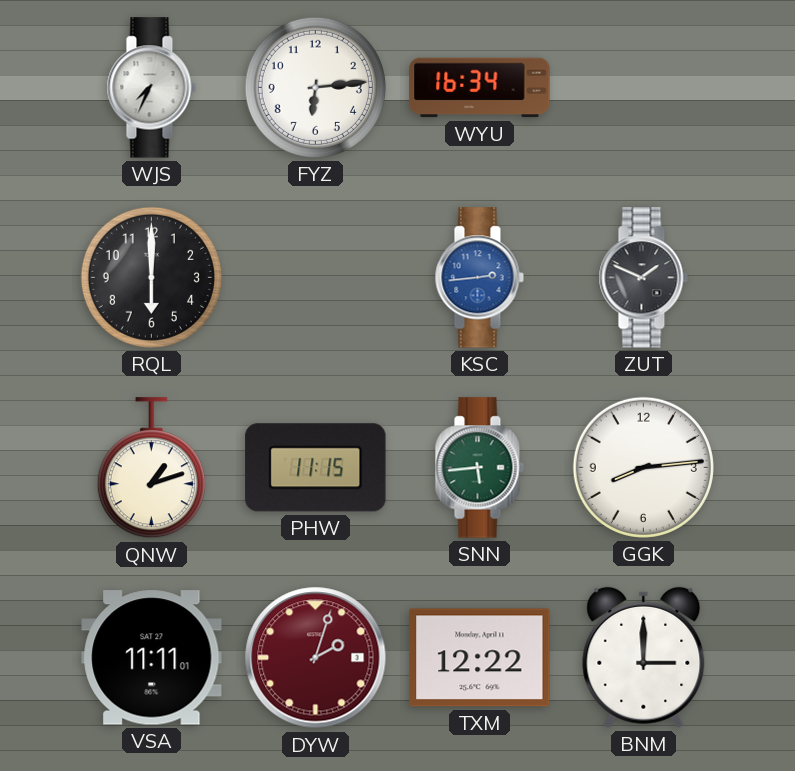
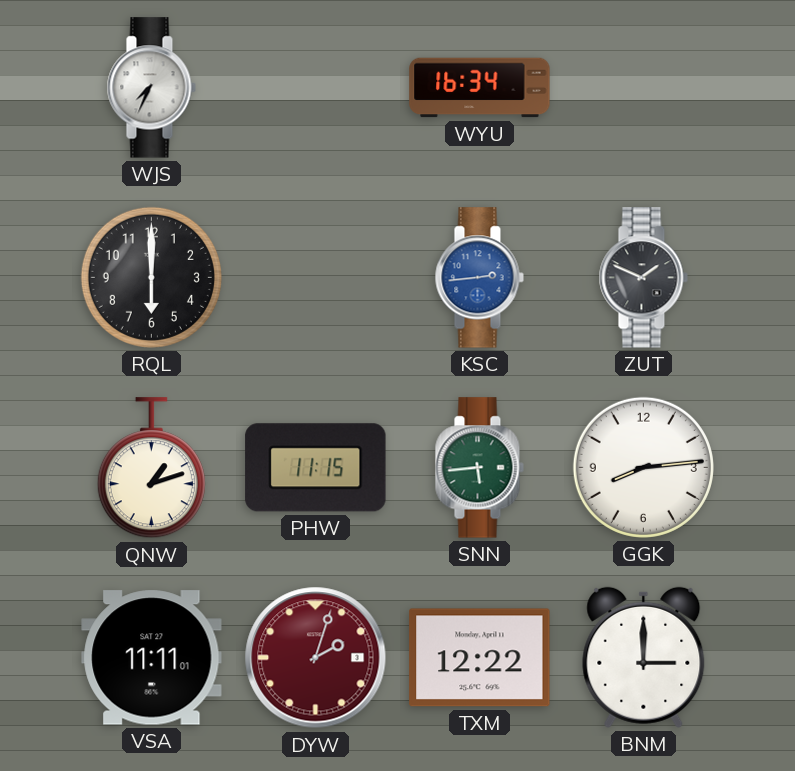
FYZ: 6:14 -> none (315, 87)
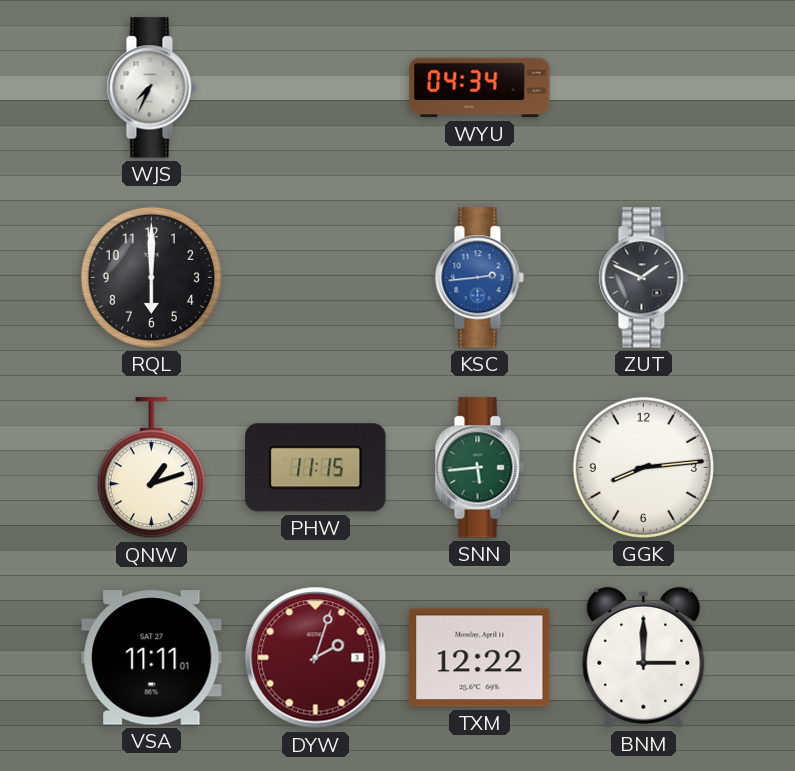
WYU: 16:34 -> 04:34 (480, 88)
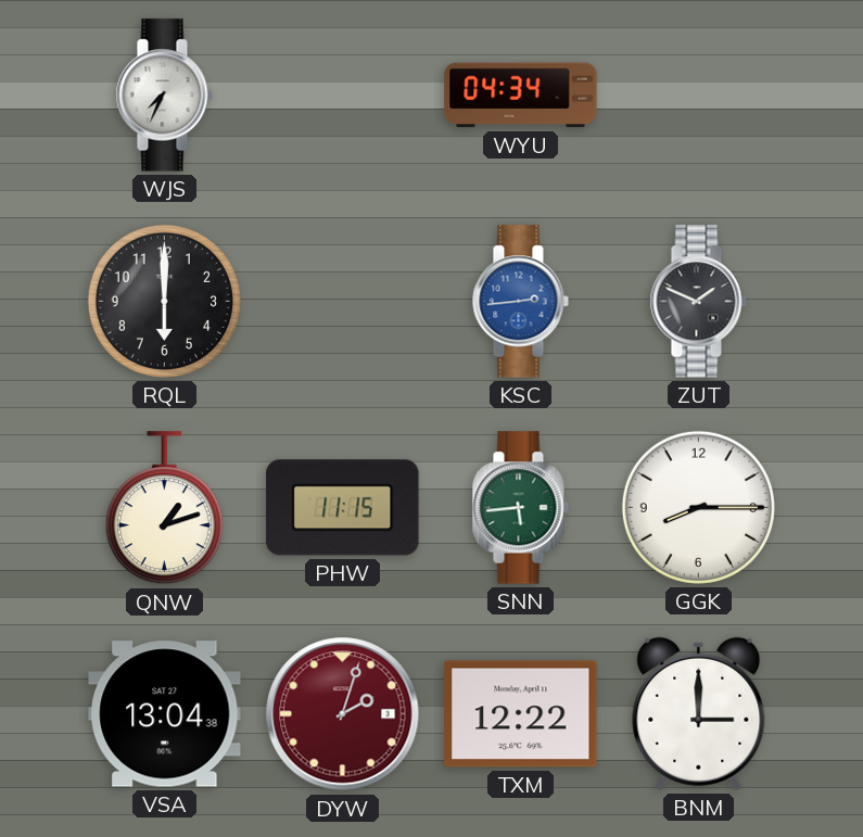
GGK: 8:14 -> 8:15 (698, 507)
VSA: 11:11 -> 13:04 (165, 714)
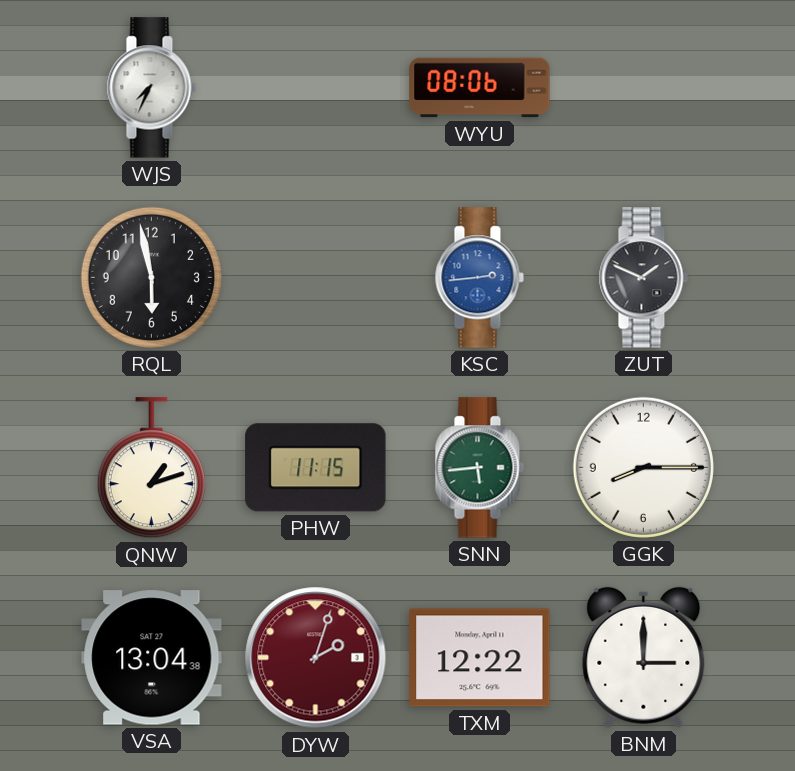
WYU: 04:34 -> 08:06 (480, 88)
RQL: 6:00 -> 5:58 (151, 277)
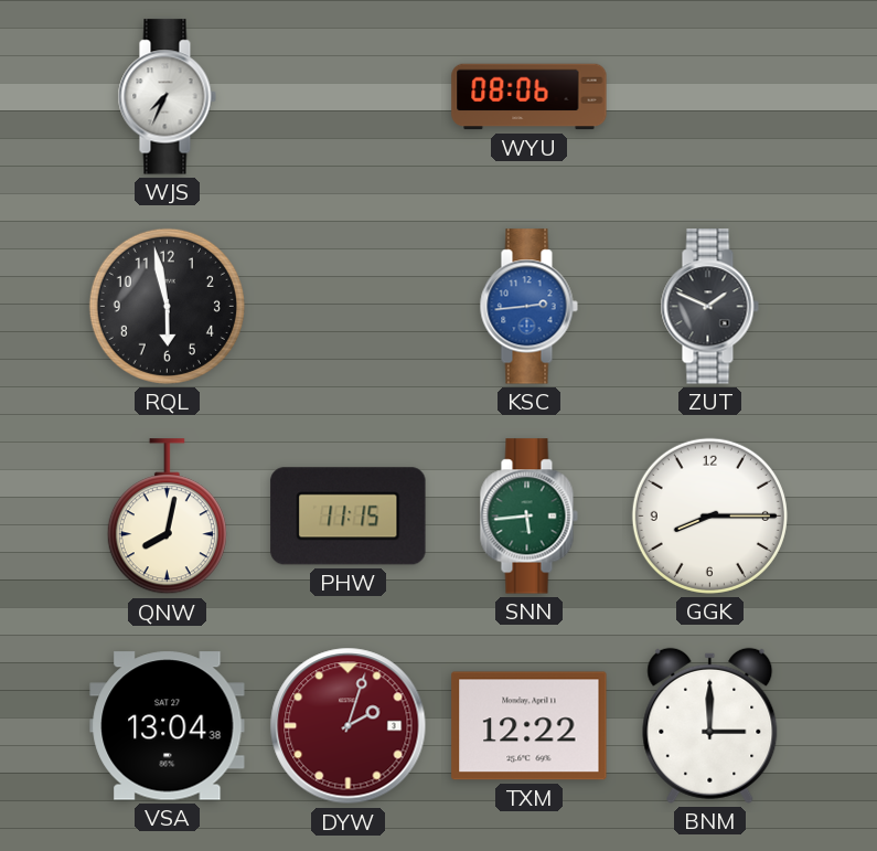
QNW: 1:12 -> 8:02 (167, 517)
